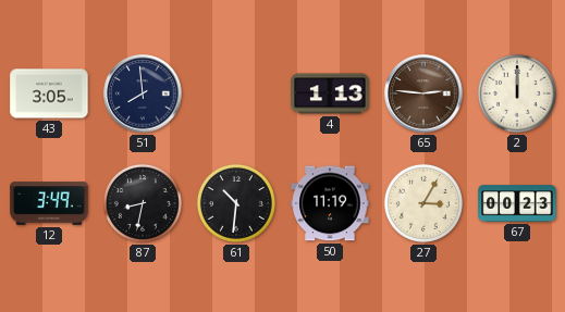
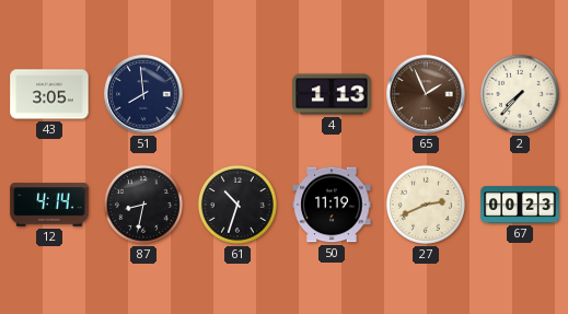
65: 2:46 -> 1:56 (426, 94)
2: 12:00 -> 7:37 (520, 94)
12: 3:49 -> 4:14 (49, 205)
61: 10:31 -> 10:33 (237, 205)
27: 3:05 -> 2:41 (426, 205)
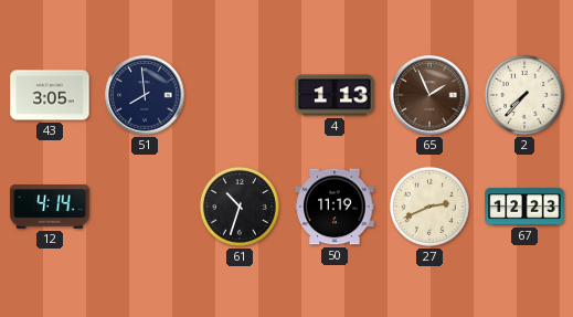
87: 8:32 -> none (143, 205)
67: 00:23 -> 12:23 (524, 207)
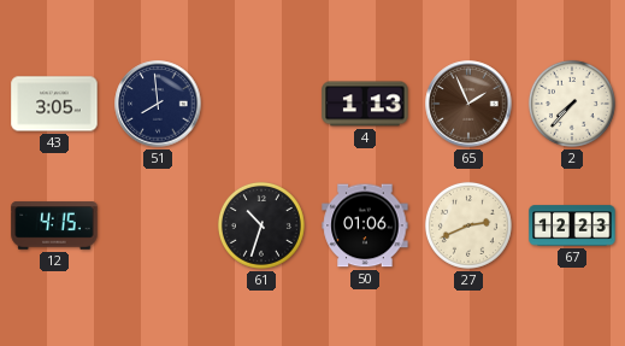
12: 4:14 -> 4:15 (54, 225)
50: 11:19 -> 01:06 (365, 225)
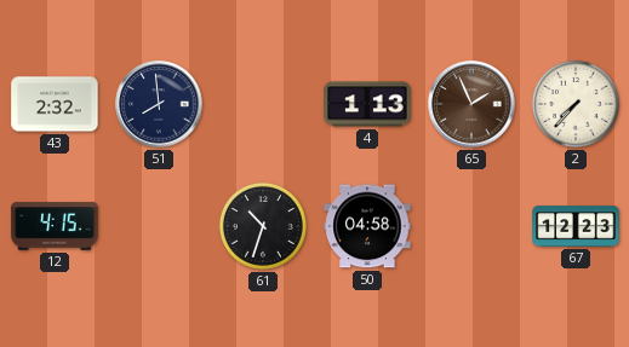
43: 3:05 -> 2:32 (55, 104)
50: 01:06 -> 04:58 (367, 226)
27: 2:41 -> none (468, 225)
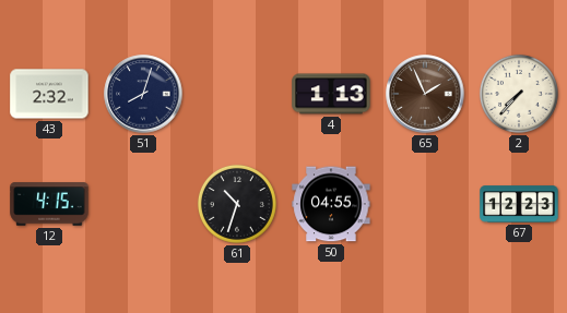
51: 7:59 -> 8:03 (143, 94)
50: 04:58 -> 04:55 (331, 204)
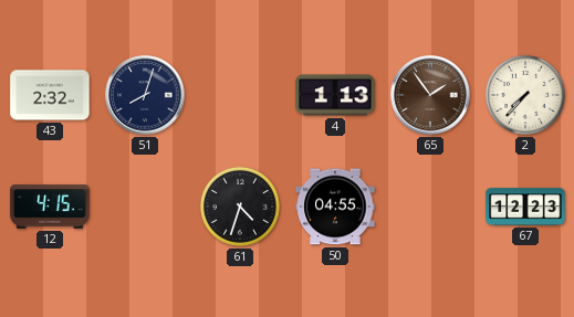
65: 1:56 -> 1:54 (430, 95)
61: 10:33 -> 4:33 (240, 207)
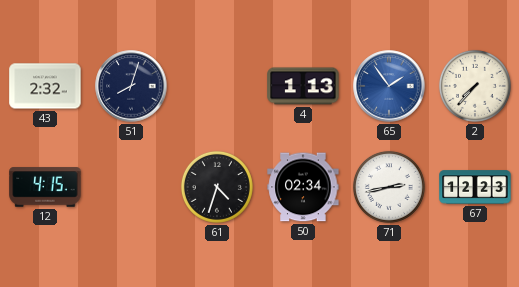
65 dial: brown -> blue (389, 86)
50: 04:55 -> 02:34 (303, 187)
71: none -> 2:43 (389, 187)
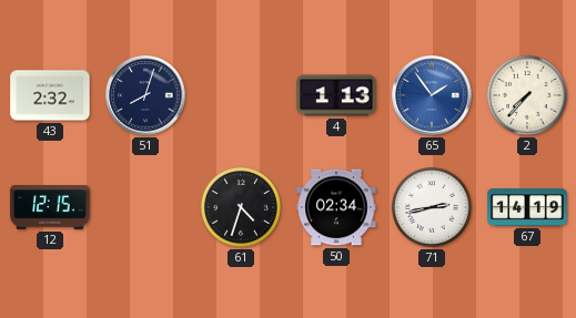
12: 4:15 -> 12:15 (50, 207)
67: 12:23 -> 14:19 (527, 207)
